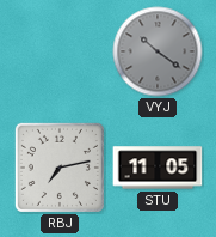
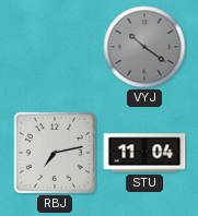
STU: 11:05 -> 11:04 (144, 153)
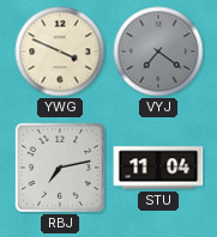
YWG: none -> 3:49 (60, 51)
VYJ: 10:21 -> 7:21 (158, 51)
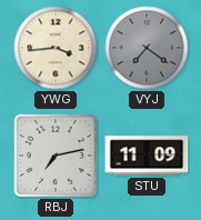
YWG: 3:49 -> 3:44 (56, 48)
STU: 11:04 -> 11:09 (147, 156)
